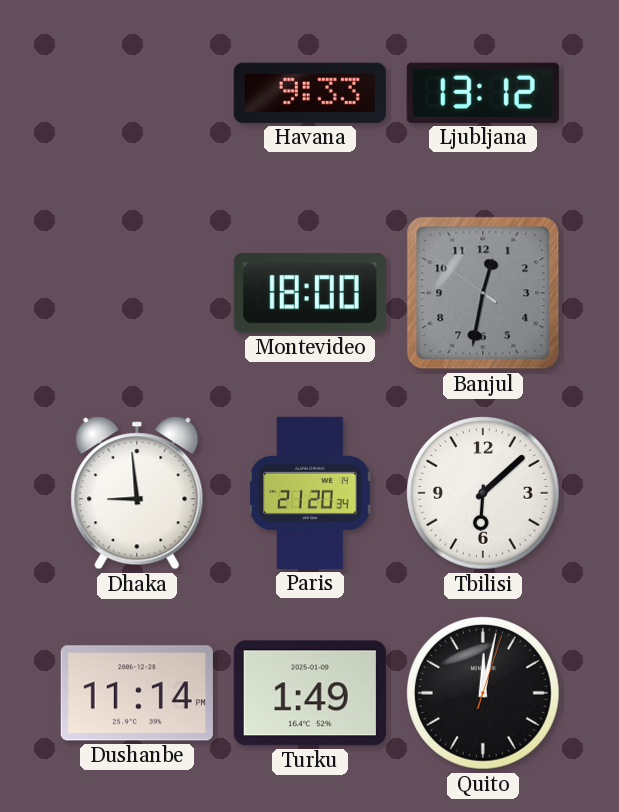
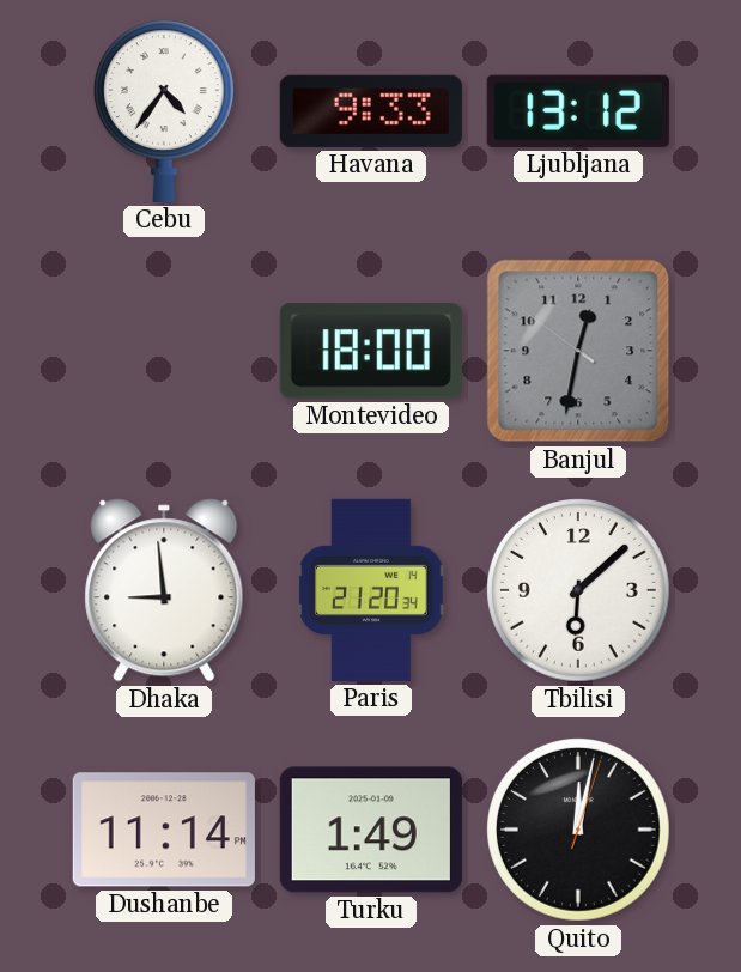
Cebu: none -> 4:36 (164, 111)
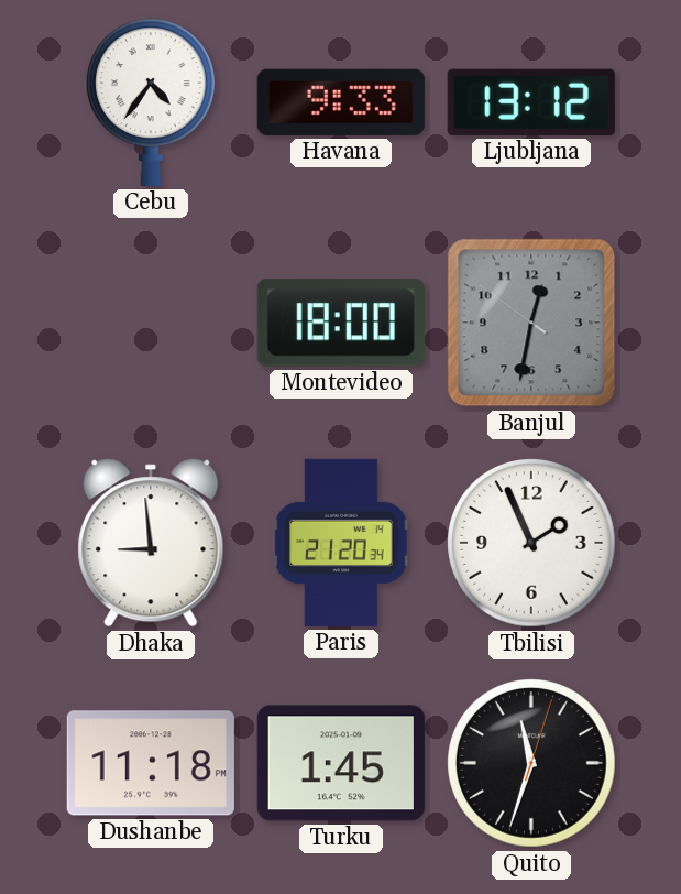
Tbilisi: 6:08 -> 1:56 (532, 544)
Dushanbe: 11:14 -> 11:18 (151, 763)
Turku: 1:49 -> 1:45 (341, 763)
Quito: 12:02 -> 11:33 (532, 764)
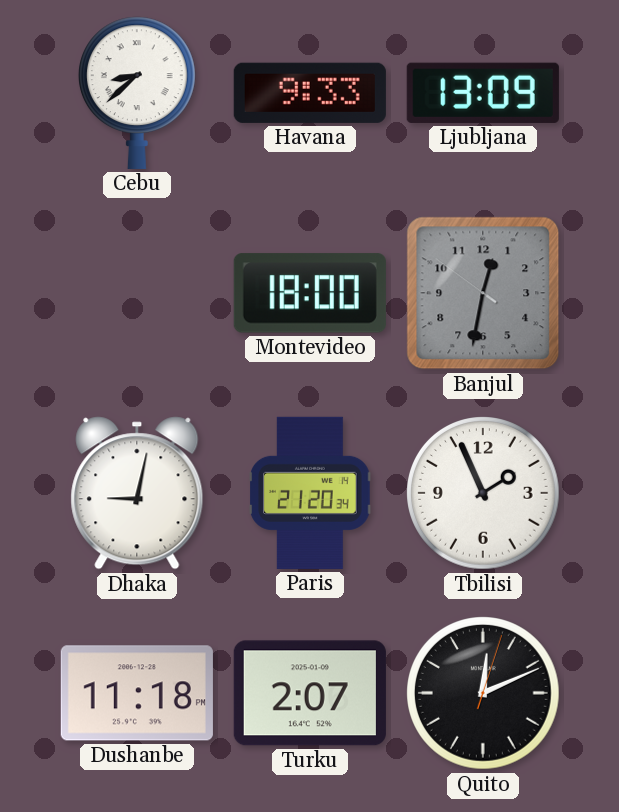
Cebu: 4:36 -> 8:38 (137, 93)
Ljubljana: 13:12 -> 13:09 (483, 93)
Dhaka: 8:59 -> 9:02 (137, 493)
Turku: 1:45 -> 2:07 (310, 693)
Quito: 11:33 -> 12:11 (484, 694)
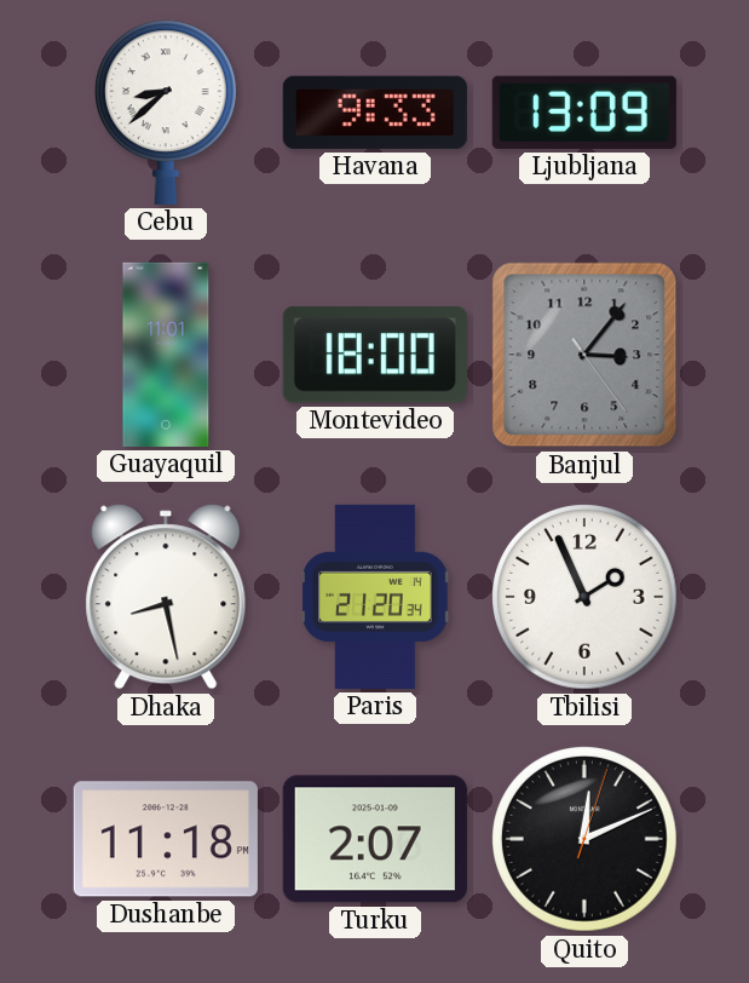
Guayaquil: none -> 11:01 (166, 355)
Banjul: 12:31 -> 3:06 (584, 355)
Dhaka: 9:02 -> 8:28 (166, 597)
